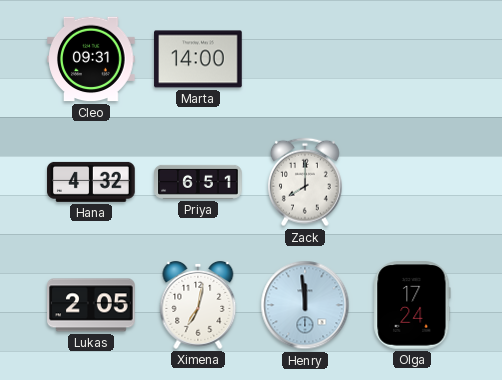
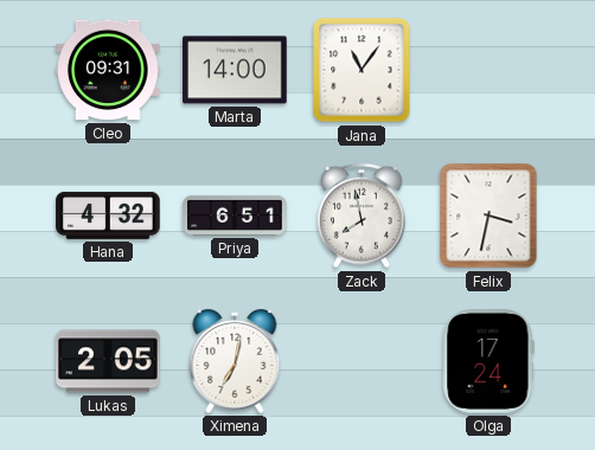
Jana: none -> 11:06 (362, 70)
Zack: 8:00 -> 7:58 (362, 216)
Felix: none -> 3:32 (488, 216)
Henry: 11:59 -> none (305, 305)
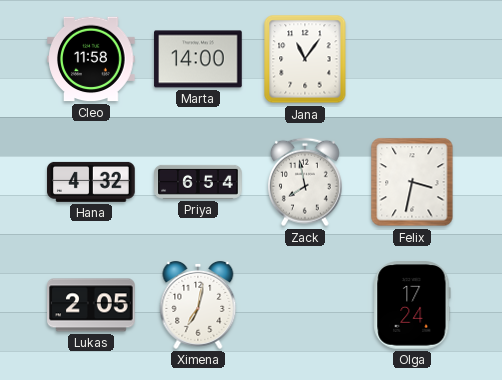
Cleo: 09:31 -> 11:58 (91, 59)
Priya: 6:51 -> 6:54 (198, 182)
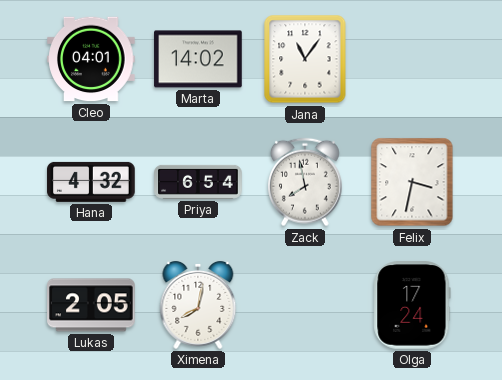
Cleo: 11:58 -> 04:01 (91, 59)
Marta: 14:00 -> 14:02 (198, 59)
Ximena: 7:02 -> 8:02 (198, 305)
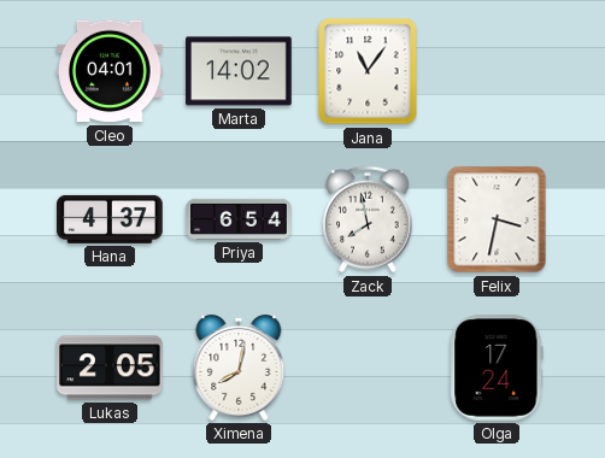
Hana: 4:32 -> 4:37 (110, 219)
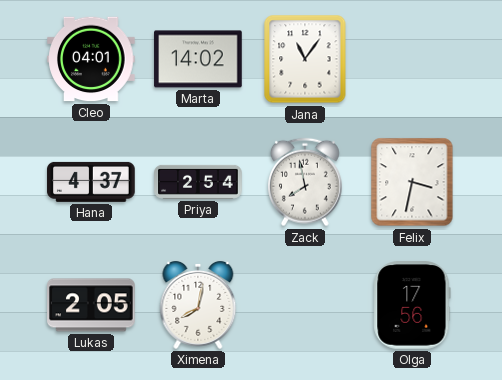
Priya: 6:54 -> 2:54 (198, 182)
Olga: 17:24 -> 17:56 (412, 305)
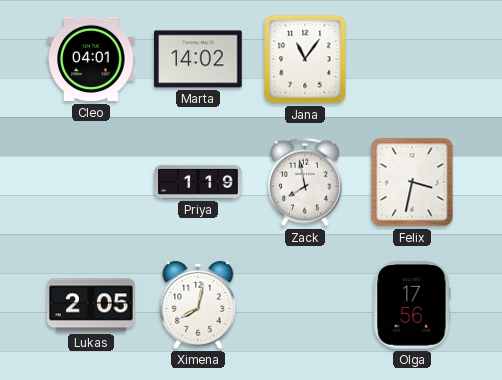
Hana: 4:37 -> none (91, 182)
Priya: 2:54 -> 1:19 (198, 182)
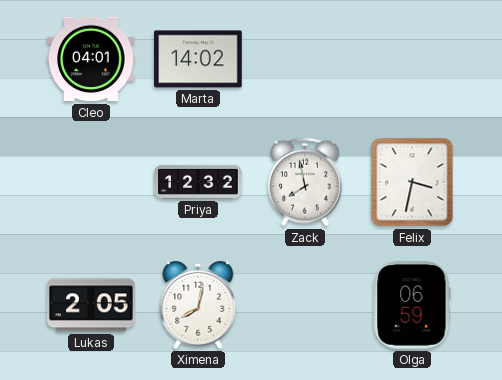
Jana: 11:06 -> none (305, 59)
Priya: 1:19 -> 12:32 (198, 182)
Olga: 17:56 -> 06:59 (412, 305)
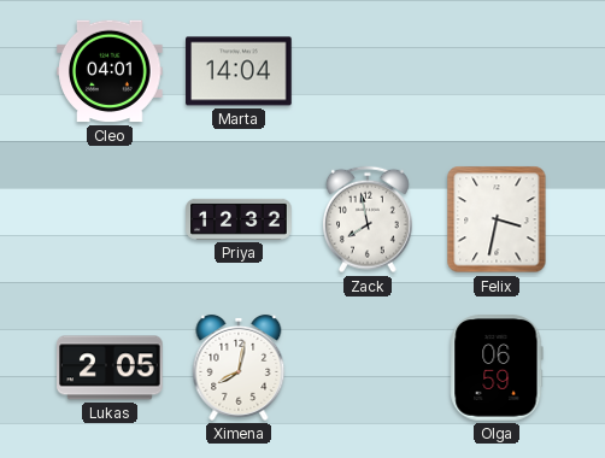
Marta: 14:02 -> 14:04 (239, 71)
